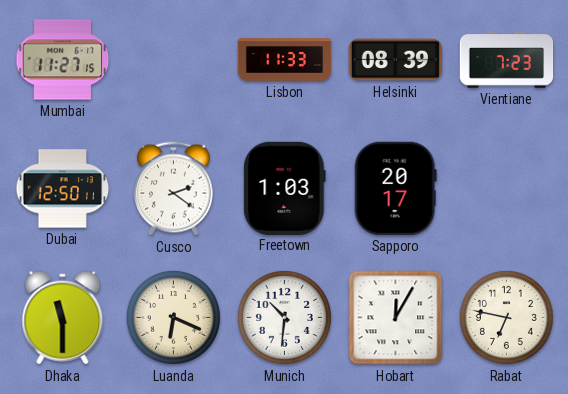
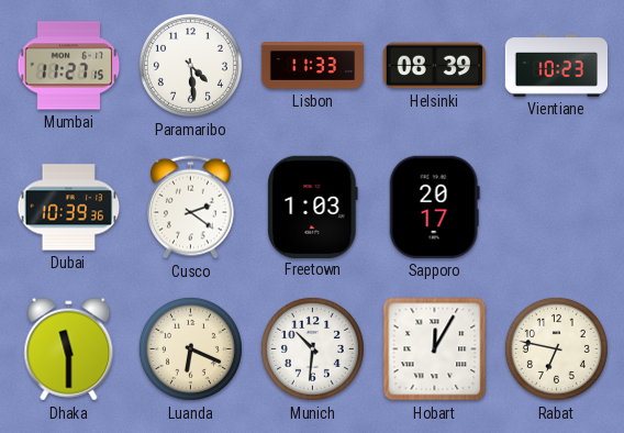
Paramaribo: none -> 4:29 (190, 65)
Vientiane: 7:23 -> 10:23 (557, 66)
Dubai: 12:50 -> 10:39 (69, 208)
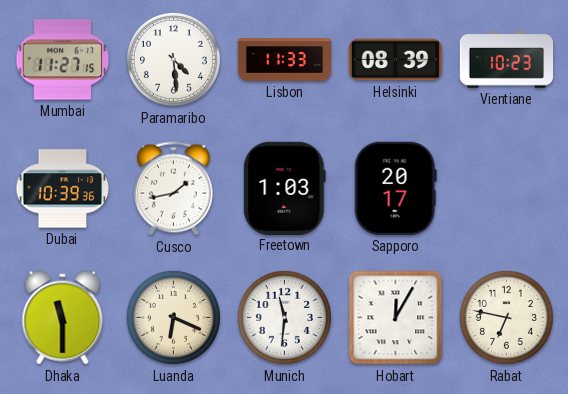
Cusco: 2:21 -> 1:43 (173, 189)
Munich: 10:31 -> 11:31 (284, 317)
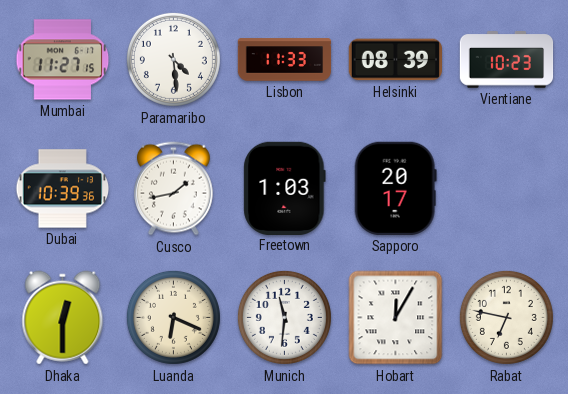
Dhaka: 11:30 -> 12:30 (63, 318)
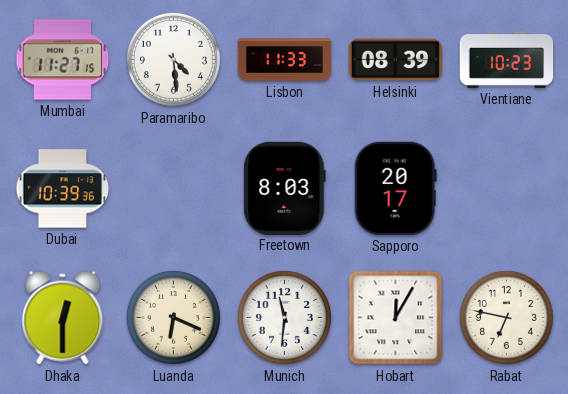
Cusco: 1:43 -> none (173, 189)
Freetown: 1:03 -> 8:03 (285, 188)
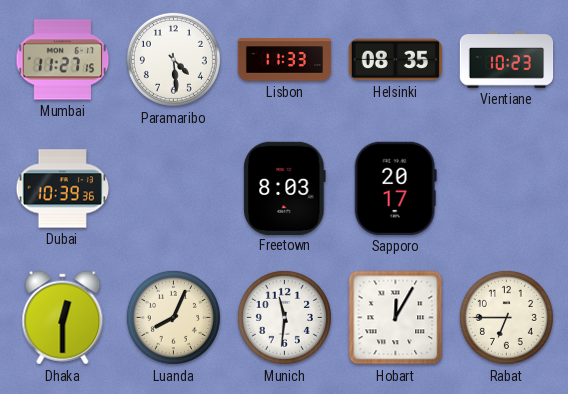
Helsinki: 08:39 -> 08:35 (395, 60)
Luanda: 6:19 -> 8:04 (173, 317)
Rabat: 6:47 -> 6:45 (506, 317)
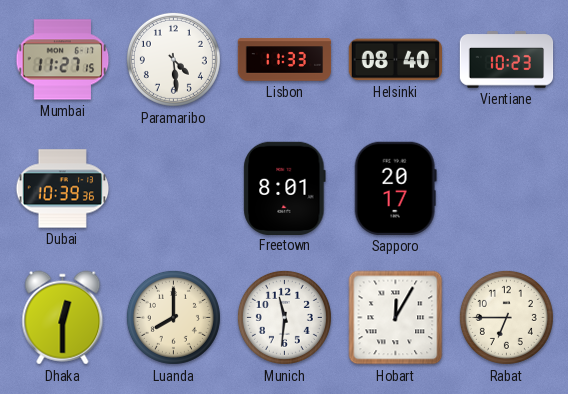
Helsinki: 08:35 -> 08:40 (395, 60)
Freetown: 8:03 -> 8:01 (285, 188)
Luanda: 8:04 -> 8:00 (173, 317)
